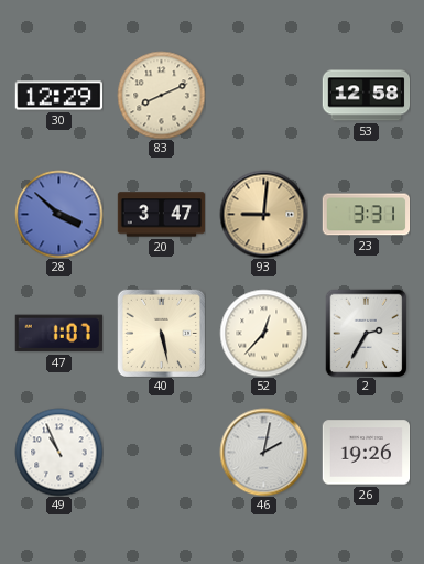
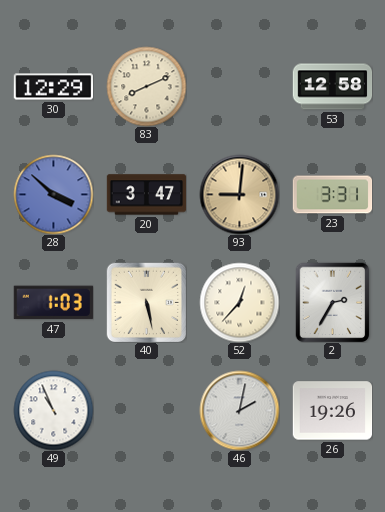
47: 1:07 -> 1:03 (53, 303)
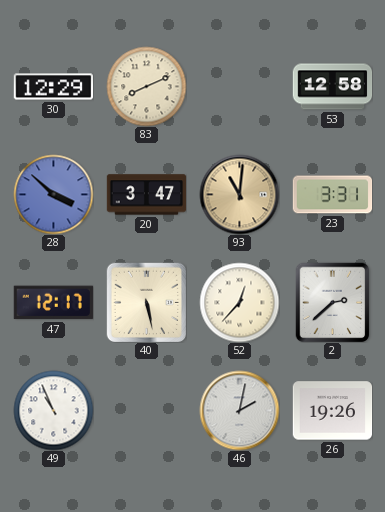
93: 9:01 -> 11:01 (239, 194)
47: 1:03 -> 12:17 (53, 303)
2: 2:35 -> 2:38 (333, 302)
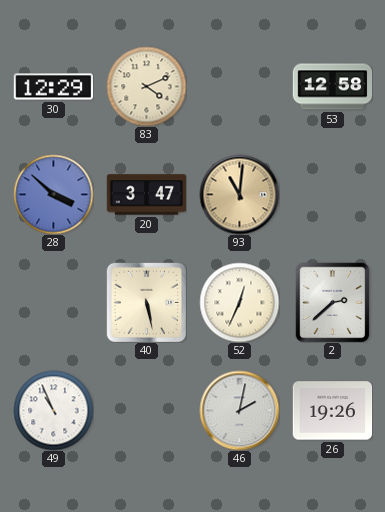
83: 8:11 -> 4:11 (146, 86)
23: 3:31 -> none (332, 195)
47: 12:17 -> none (53, 303)
52: 12:37 -> 12:34 (239, 302)
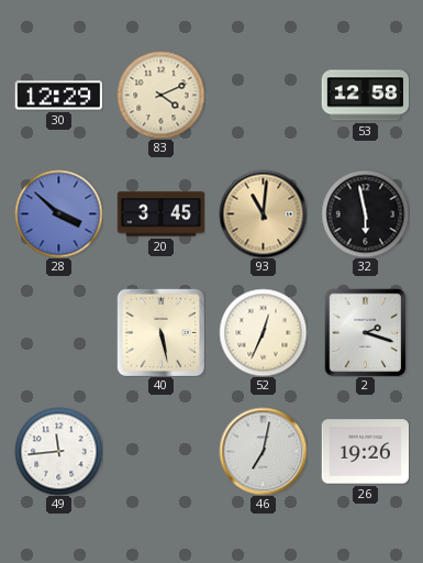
20: 3:47 -> 3:45 (160, 214)
32: none -> 5:58 (365, 213)
2: 2:38 -> 2:18 (366, 332)
49: 10:56 -> 11:44 (58, 451)
46: 2:02 -> 7:02 (263, 451)
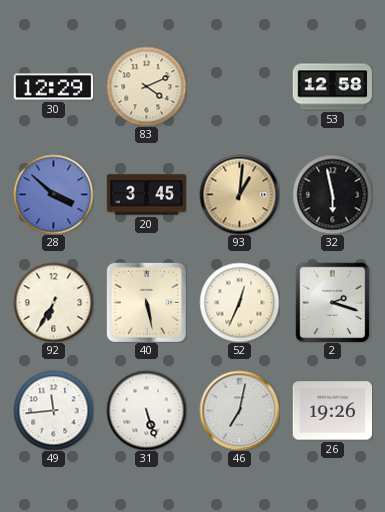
93: 11:01 -> 1:01 (239, 194)
92: none -> 6:35 (53, 302)
31: none -> 5:27 (146, 410)
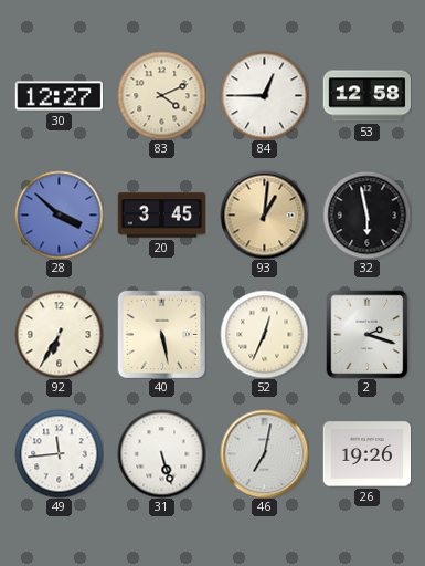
30: 12:29 -> 12:27 (59, 96)
84: none -> 12:45 (264, 95)
